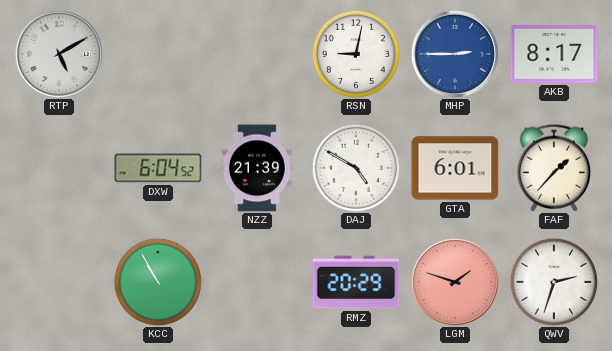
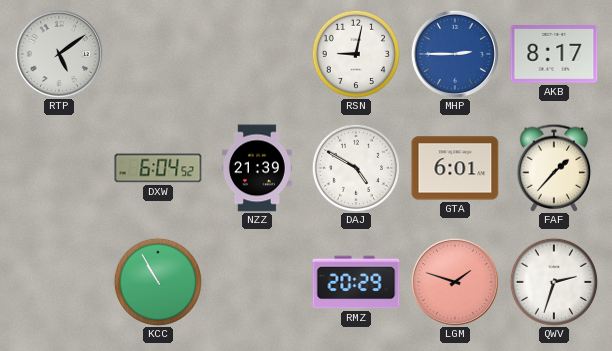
RTP: 5:10 -> 5:09 (59, 54)
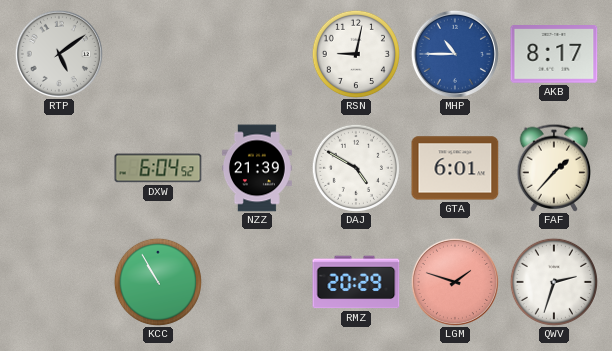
MHP: 2:45 -> 10:45 (455, 54)
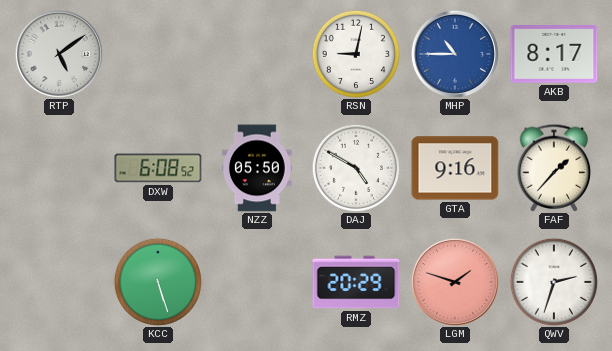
DXW: 6:04 -> 6:08 (158, 168)
NZZ: 21:39 -> 05:50 (257, 168)
GTA: 6:01 -> 9:16 (455, 168)
KCC: 10:55 -> 5:27 (158, 282)
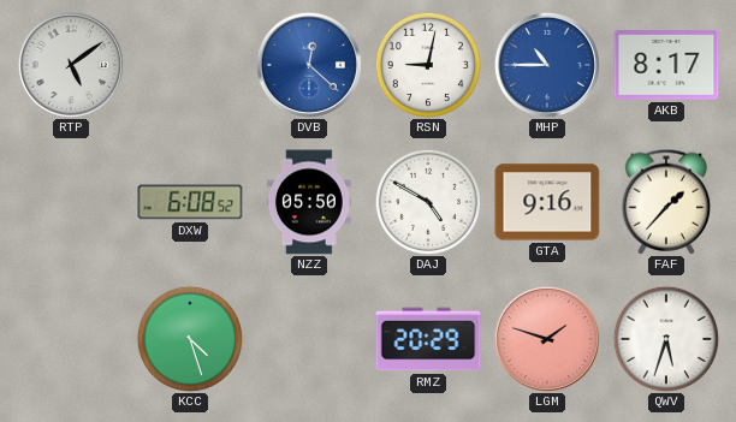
DVB: none -> 12:22 (309, 65)
KCC: 5:27 -> 4:27 (190, 339)
QWV: 2:33 -> 5:33 (666, 339)
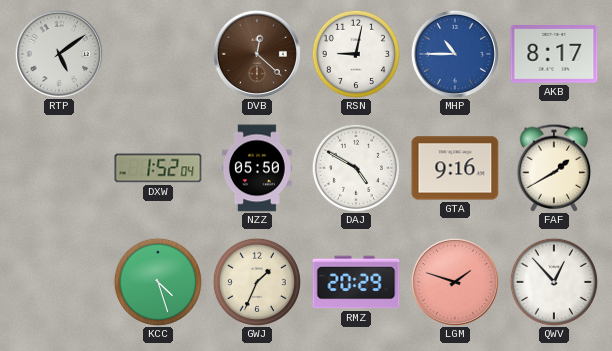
DVB dial: blue -> brown (257, 54)
DXW: 6:08 -> 1:52 (158, 168)
FAF: 1:37 -> 1:40 (554, 168)
GWJ: none -> 1:34 (257, 282)
QWV: 5:33 -> 12:53 (554, 282)
